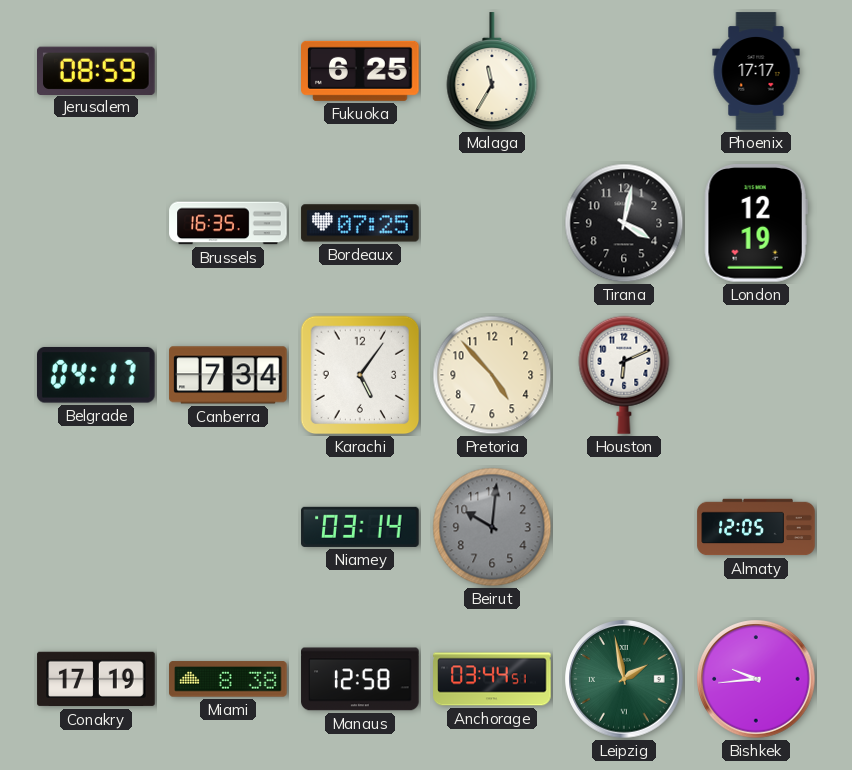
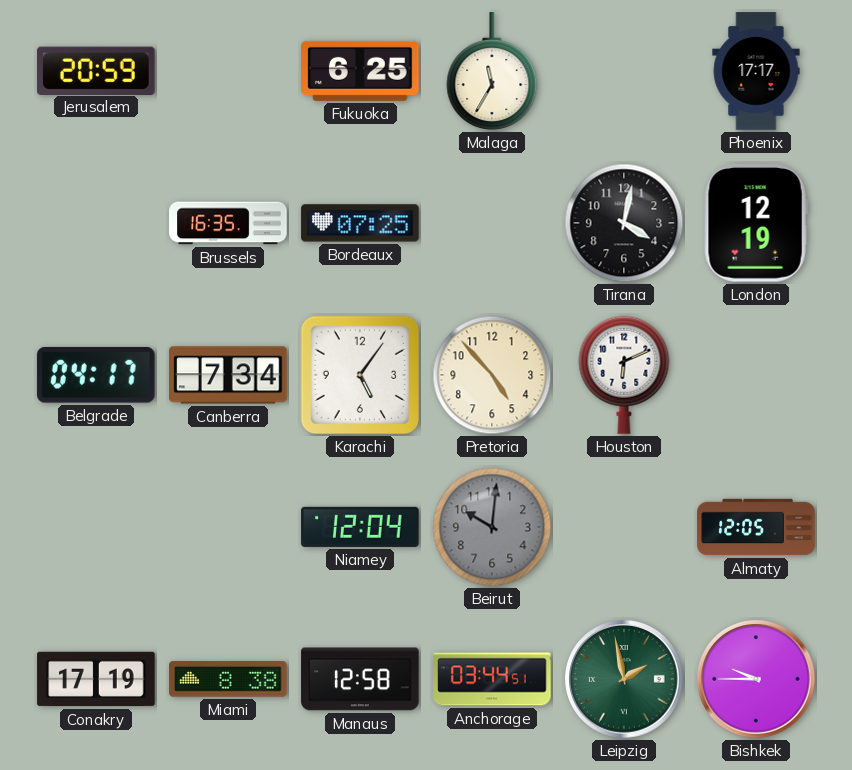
Jerusalem: 08:59 -> 20:59 (97, 70)
Niamey: 03:14 -> 12:04 (360, 527)
Bishkek: 9:44 -> 9:45 (756, 679)
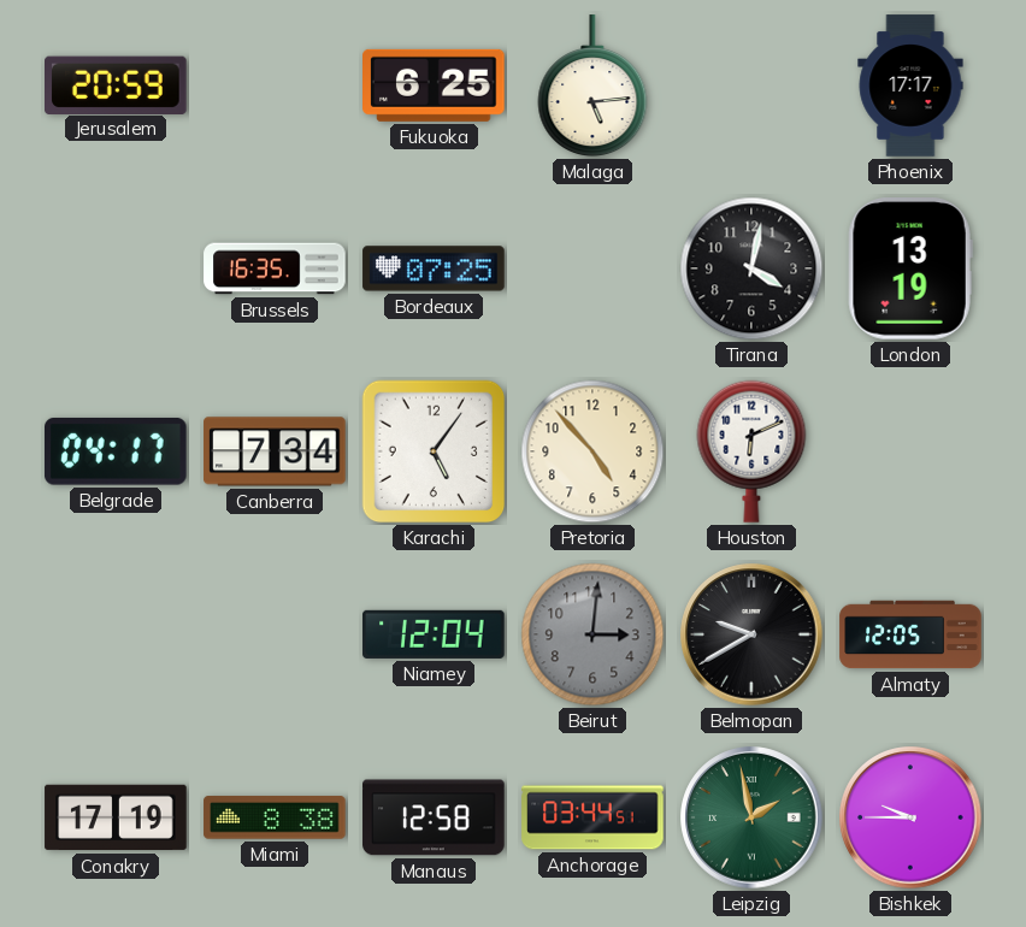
Malaga: 11:35 -> 5:14 (592, 87)
London: 12:19 -> 13:19 (910, 268)
Beirut: 10:01 -> 3:01 (592, 634)
Belmopan: none -> 9:40 (751, 634)
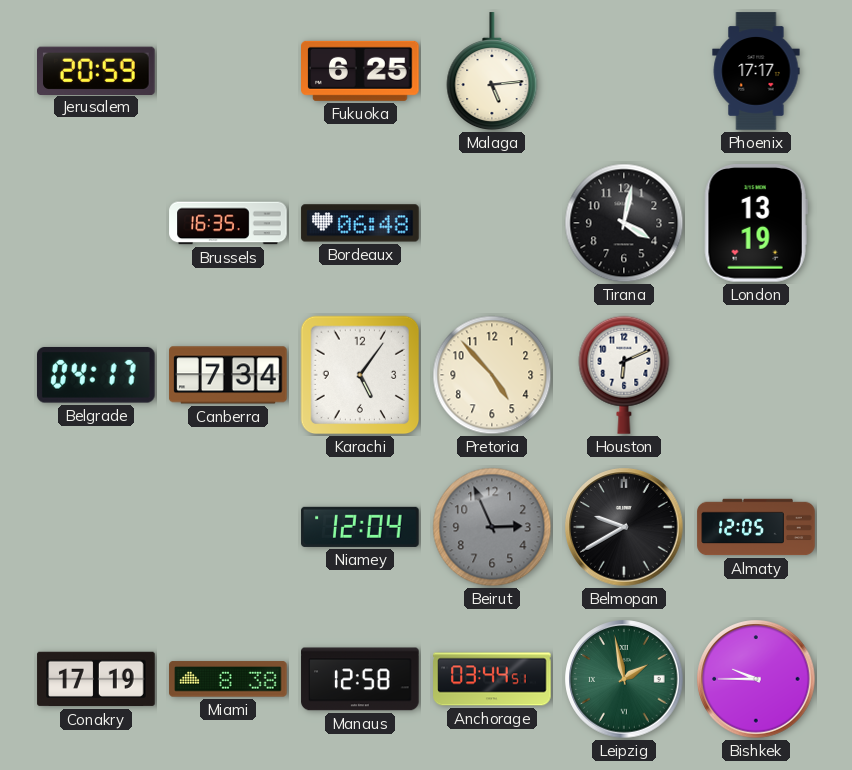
Bordeaux: 07:25 -> 06:48 (360, 223)
Beirut: 3:01 -> 2:56 (492, 527)
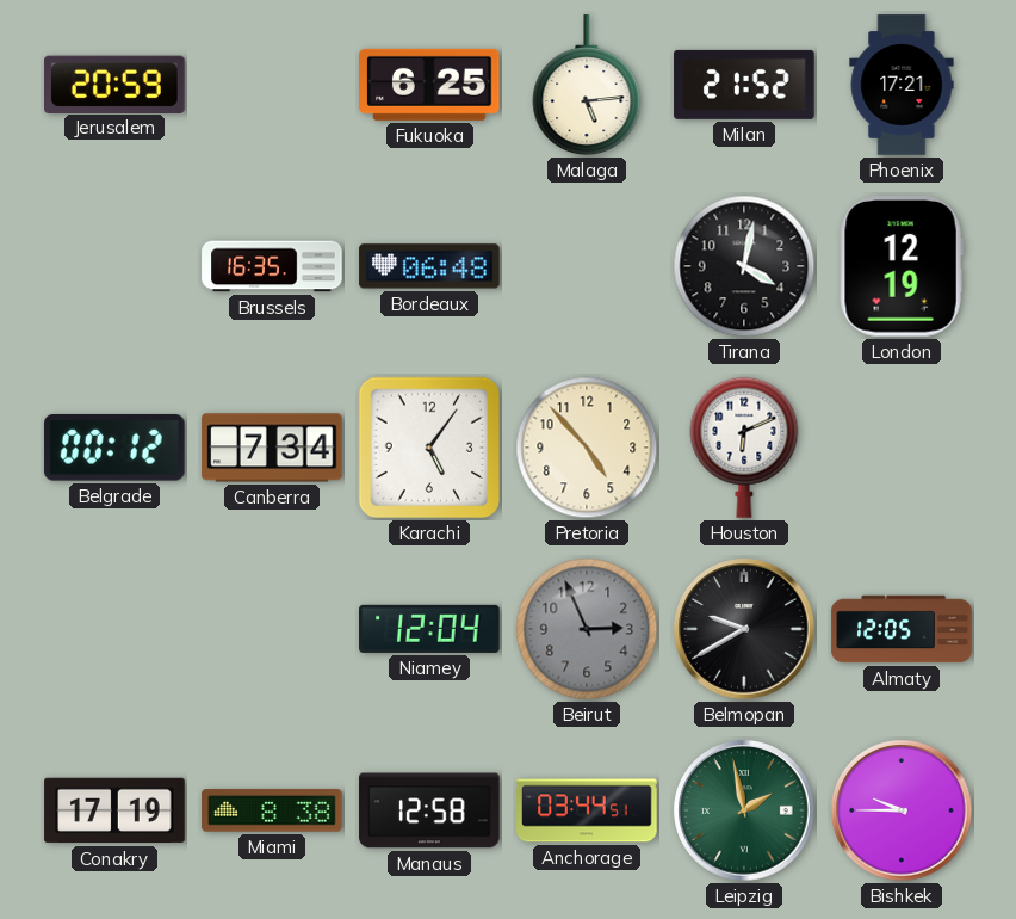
Milan: none -> 21:52 (744, 85)
Phoenix: 17:17 -> 17:21 (902, 85)
London: 13:19 -> 12:19 (902, 266)
Belgrade: 04:17 -> 00:12 (114, 448)
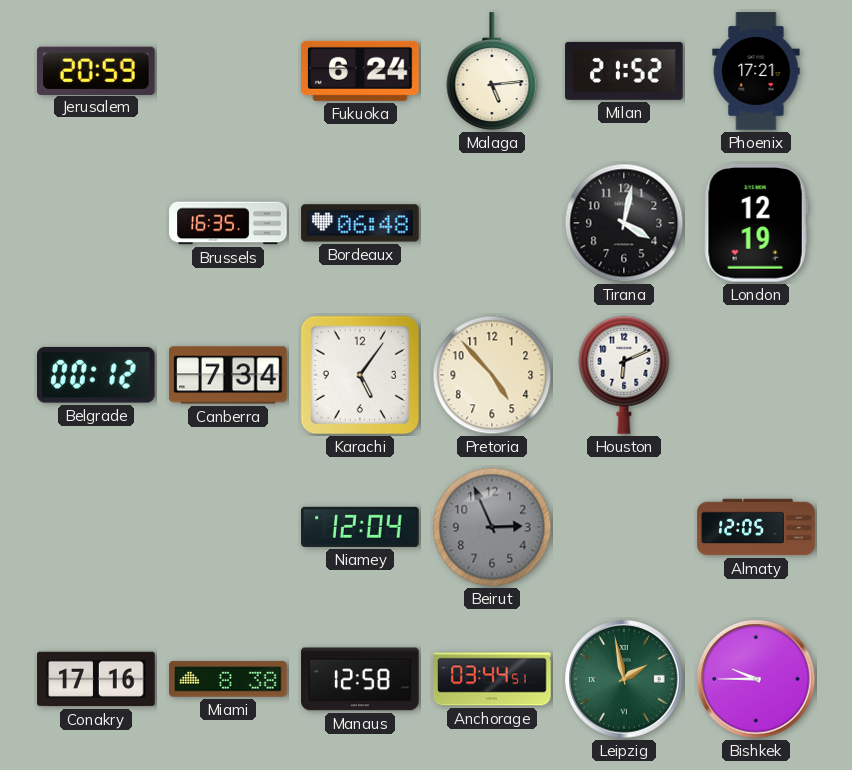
Fukuoka: 6:25 -> 6:24 (360, 71)
Belmopan: 9:40 -> none (744, 629)
Conakry: 17:19 -> 17:16 (96, 679)
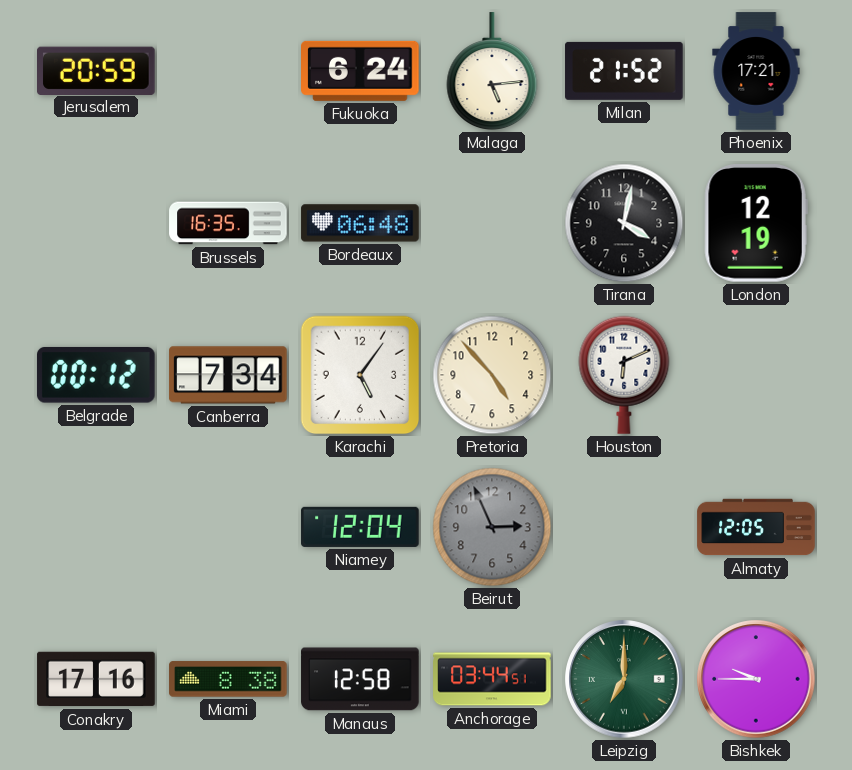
Leipzig: 1:58 -> 7:00 (624, 679)
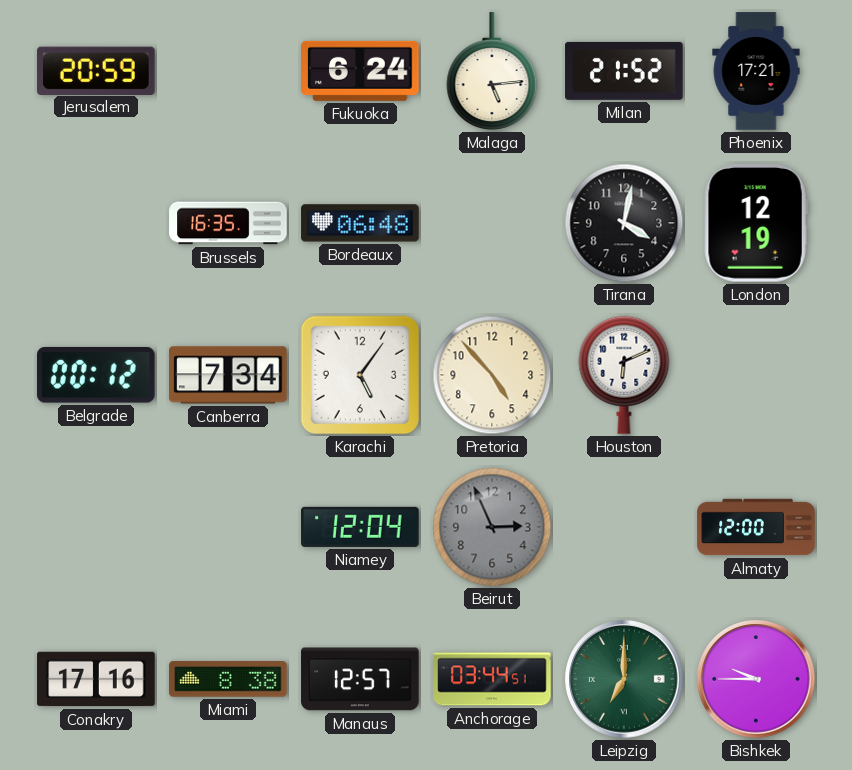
Almaty: 12:05 -> 12:00 (756, 527)
Manaus: 12:58 -> 12:57 (360, 679)
